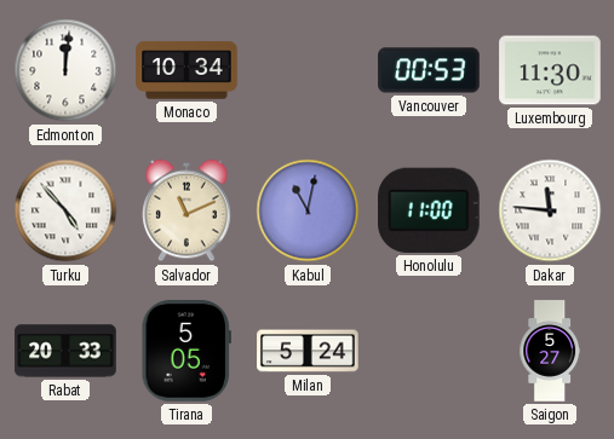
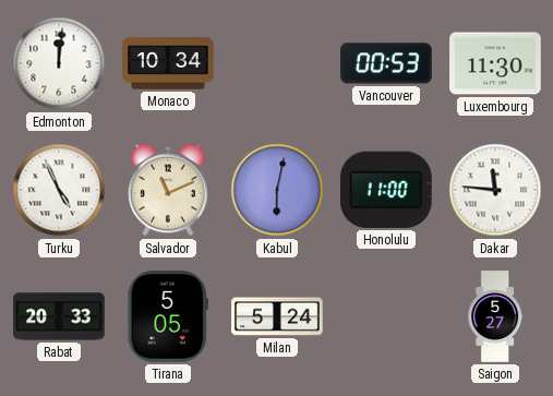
Turku: 4:53 -> 4:56 (59, 190)
Kabul: 11:02 -> 6:02 (277, 190)
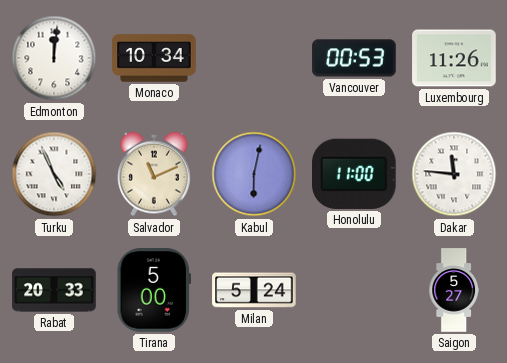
Luxembourg: 11:30 -> 11:26 (454, 58)
Tirana: 5:05 -> 5:00 (153, 290)
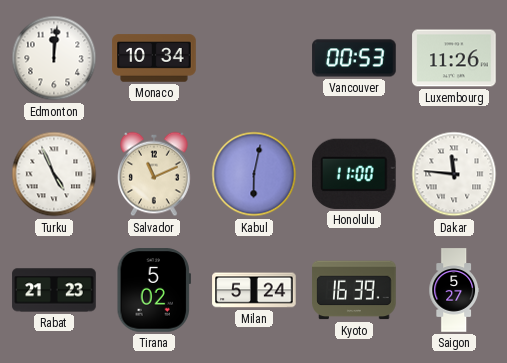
Rabat: 20:33 -> 21:23 (54, 290)
Tirana: 5:00 -> 5:02 (153, 290)
Kyoto: none -> 16:39 (354, 290)
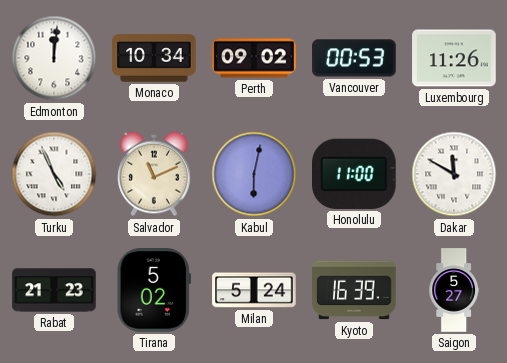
Perth: none -> 09:02 (254, 58)
Dakar: 11:46 -> 11:50 (454, 174)
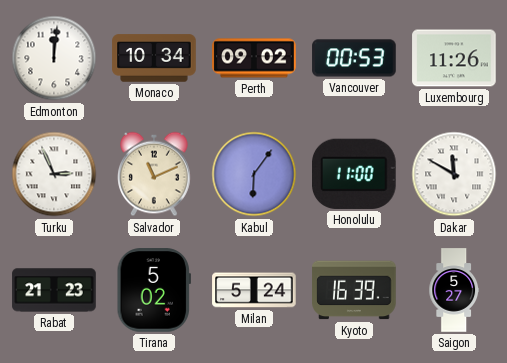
Turku: 4:56 -> 2:56 (54, 174)
Kabul: 6:02 -> 6:06 (254, 174)
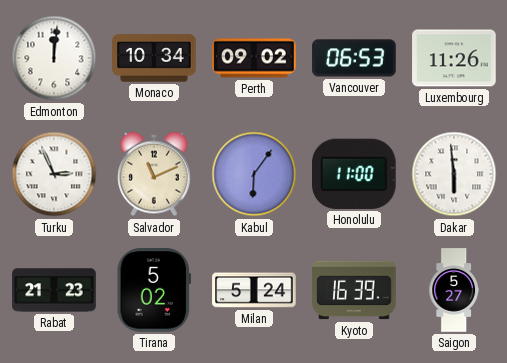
Vancouver: 00:53 -> 06:53 (354, 58)
Dakar: 11:50 -> 5:59 (454, 174)
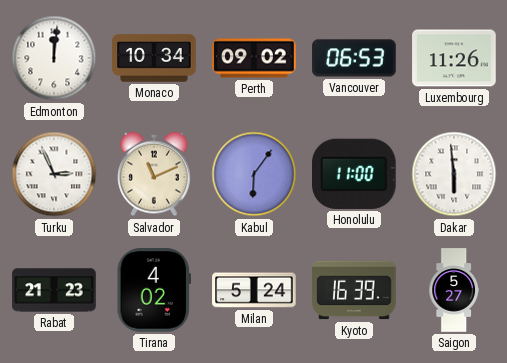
Tirana: 5:02 -> 4:02 (153, 290)
